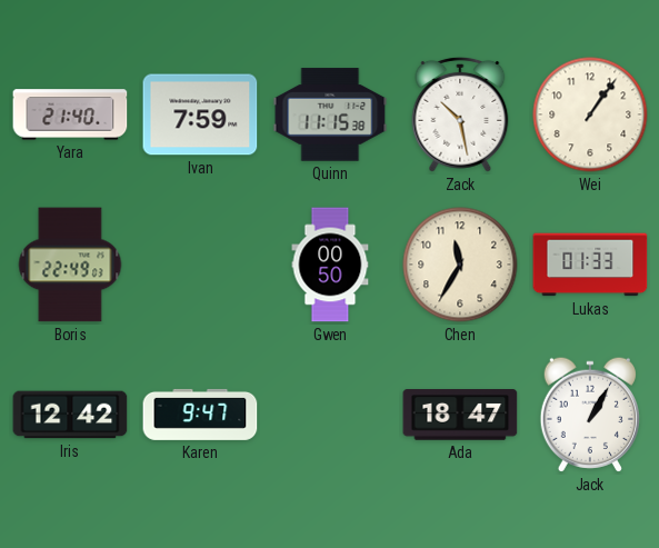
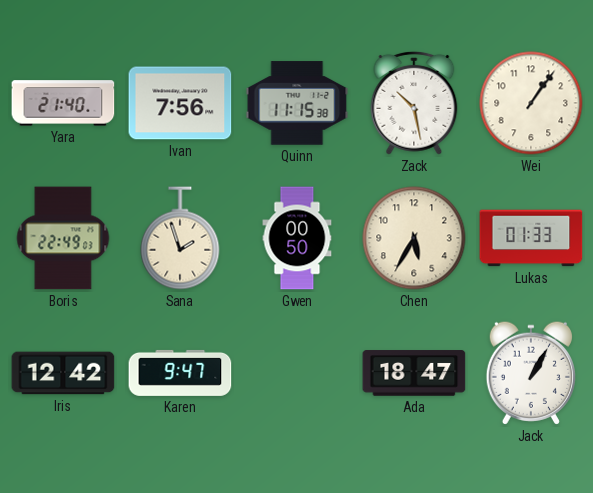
Ivan: 7:59 -> 7:56 (180, 103)
Sana: none -> 1:57 (180, 238)
Chen: 11:35 -> 5:35 (414, 238)
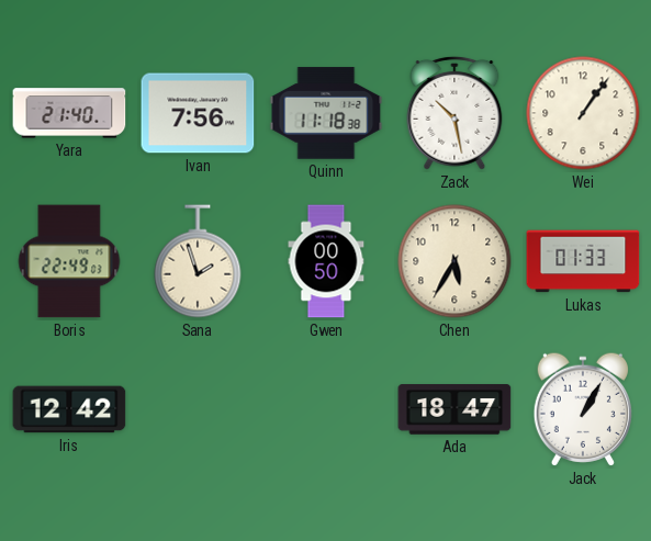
Quinn: 11:15 -> 11:18 (326, 113)
Karen: 9:47 -> none (180, 373)
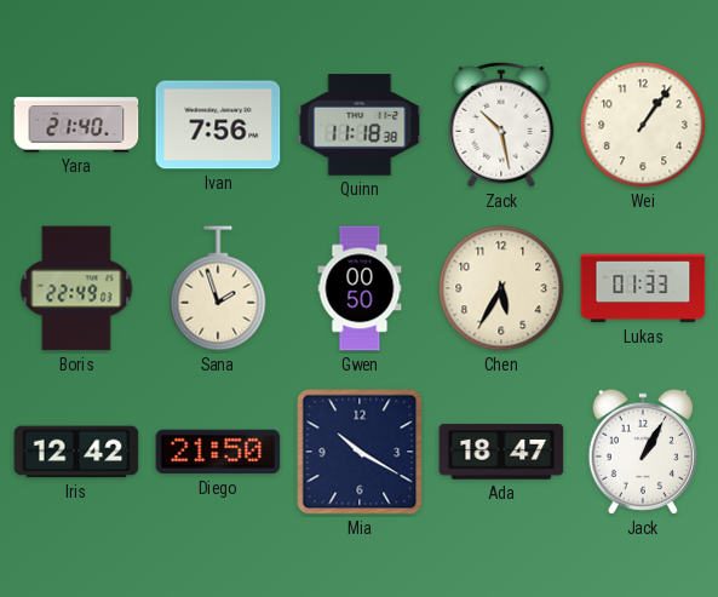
Diego: none -> 21:50 (218, 452)
Mia: none -> 10:20 (360, 452)
